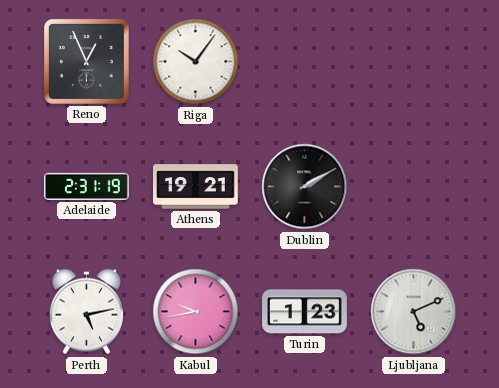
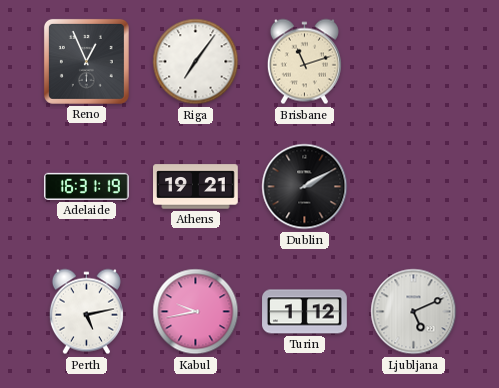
Riga: 10:06 -> 7:06 (196, 62)
Brisbane: none -> 11:12 (304, 62)
Adelaide: 2:31 -> 16:31 (87, 186)
Turin: 1:23 -> 1:12 (305, 312)
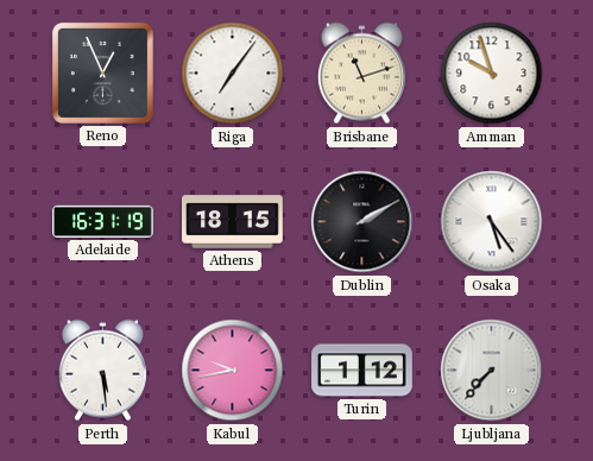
Amman: none -> 9:57 (492, 74)
Athens: 19:21 -> 18:15 (233, 222)
Osaka: none -> 5:24 (492, 222)
Perth: 5:13 -> 5:29 (102, 371)
Ljubljana: 5:11 -> 7:37 (492, 371)
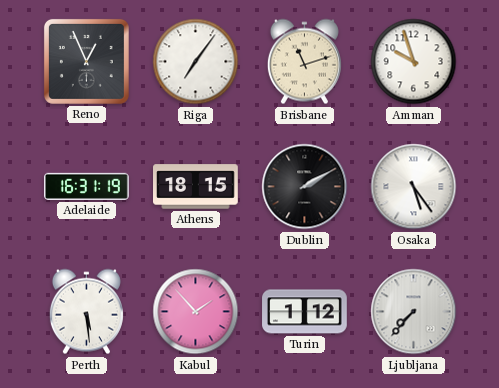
Kabul: 9:43 -> 1:53 (196, 312)
